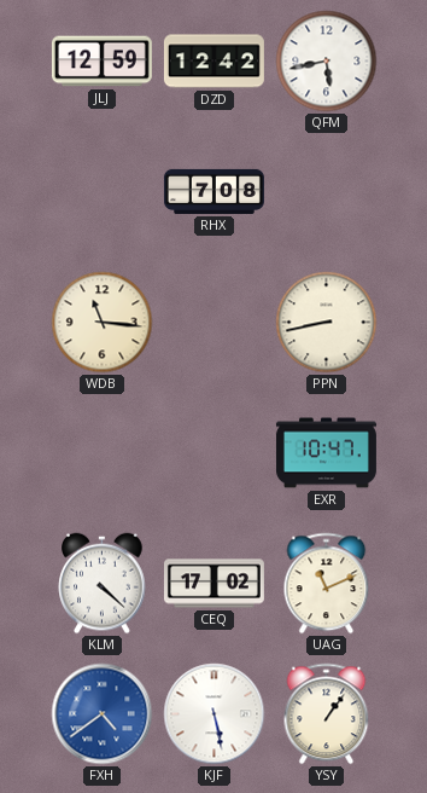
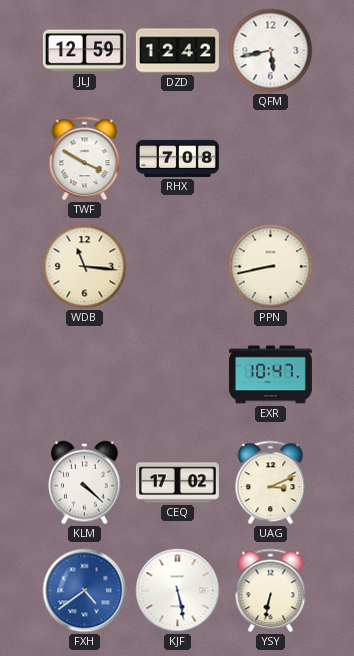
TWF: none -> 3:50 (85, 159)
UAG: 11:11 -> 3:11 (271, 483)
YSY: 1:06 -> 6:32 (271, 591)
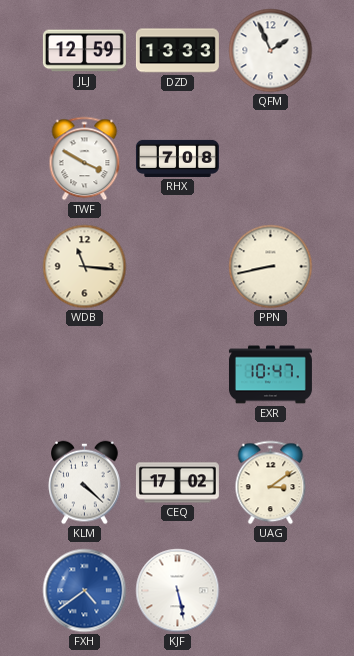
DZD: 12:42 -> 13:33 (177, 51)
QFM: 5:43 -> 1:56 (271, 51)
UAG: 3:11 -> 3:09 (271, 483)
YSY: 6:32 -> none (271, 591)
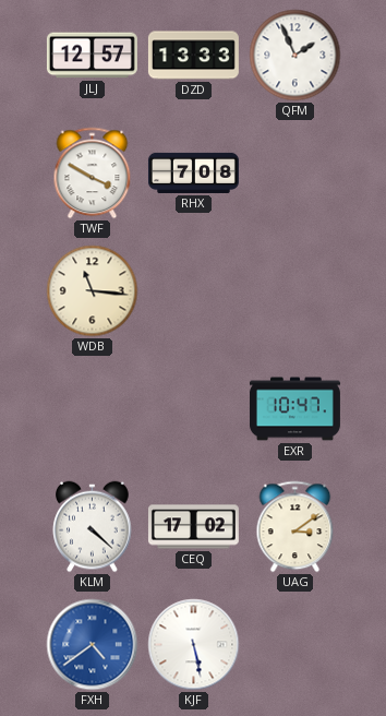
JLJ: 12:59 -> 12:57 (92, 56)
PPN: 8:43 -> none (271, 267)
